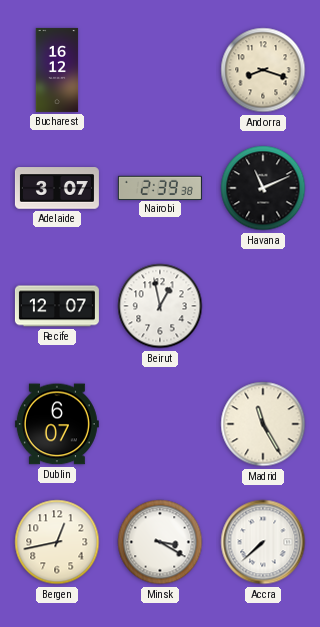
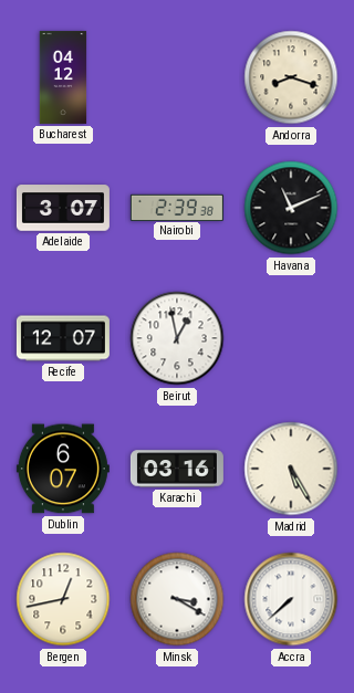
Bucharest: 16:12 -> 04:12 (63, 77)
Karachi: none -> 03:16 (177, 469)
Madrid: 11:25 -> 5:25 (291, 469)
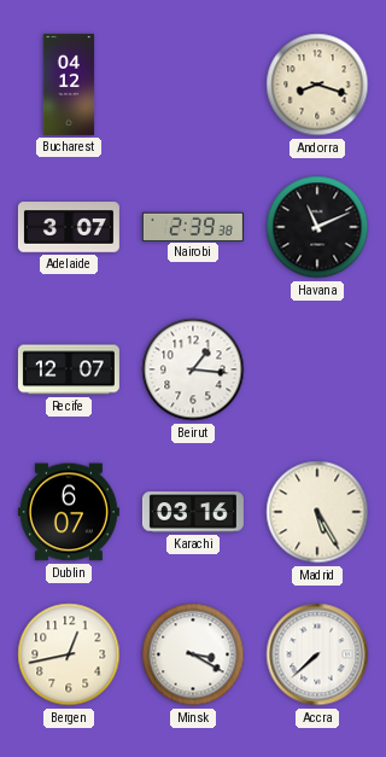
Beirut: 12:58 -> 1:16 (193, 369)
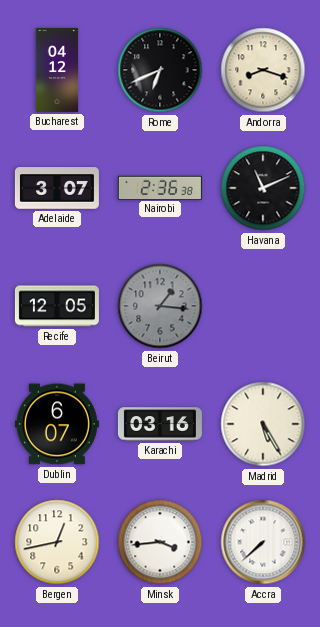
Rome: none -> 6:41 (160, 70)
Nairobi: 2:39 -> 2:36 (160, 187)
Recife: 12:07 -> 12:05 (57, 306)
Beirut dial: white -> grey (160, 306)
Minsk: 3:20 -> 3:44 (160, 542)
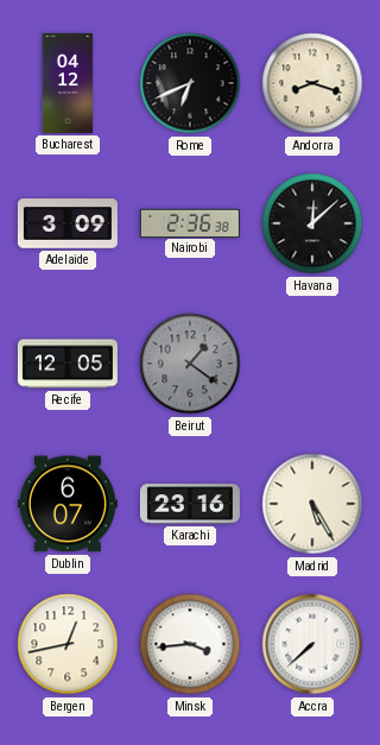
Adelaide: 3:07 -> 3:09 (68, 223)
Havana: 11:11 -> 12:08 (312, 223)
Beirut: 1:16 -> 1:21 (190, 364)
Karachi: 03:16 -> 23:16 (190, 504)
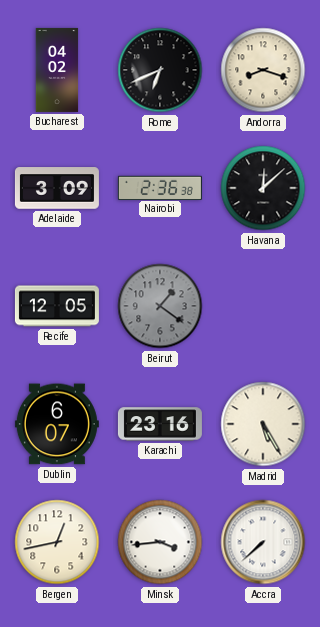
Bucharest: 04:12 -> 04:02 (57, 70)
